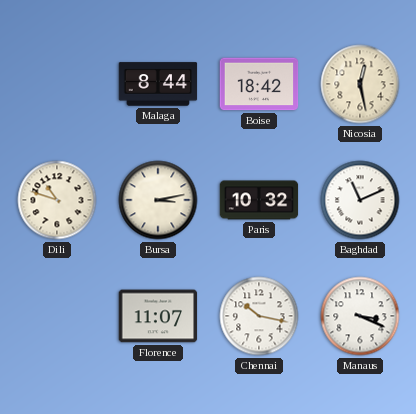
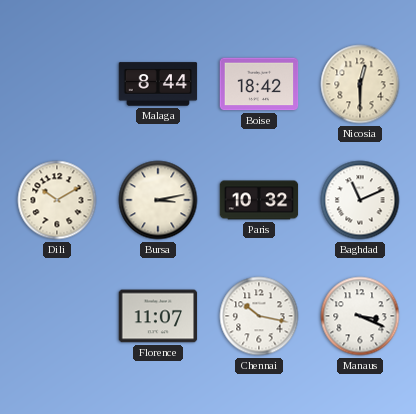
Nicosia: 12:28 -> 12:30 (360, 84)
Dili: 10:48 -> 10:10 (57, 200)
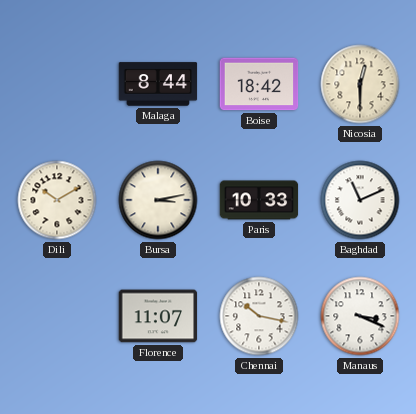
Paris: 10:32 -> 10:33 (259, 200)
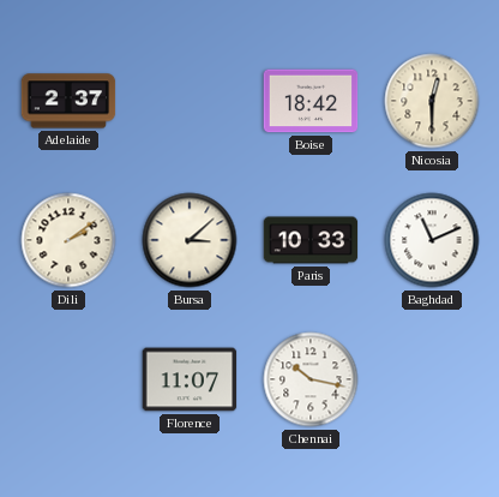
Adelaide: none -> 2:37 (68, 101)
Malaga: 8:44 -> none (158, 84)
Dili: 10:10 -> 2:09 (68, 240)
Bursa: 3:13 -> 3:08 (190, 240)
Manaus: 3:19 -> none (360, 316)
